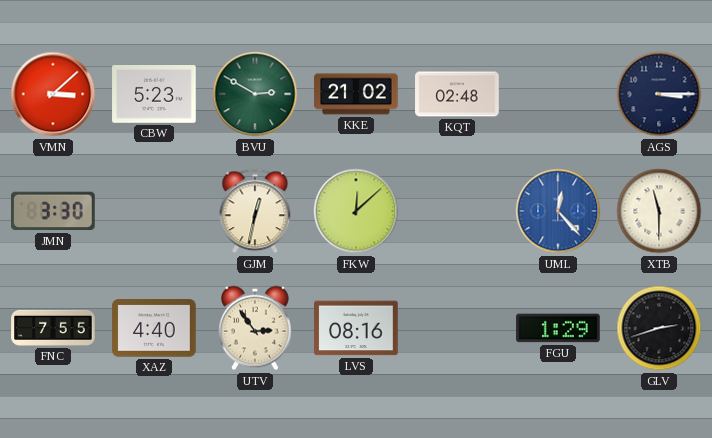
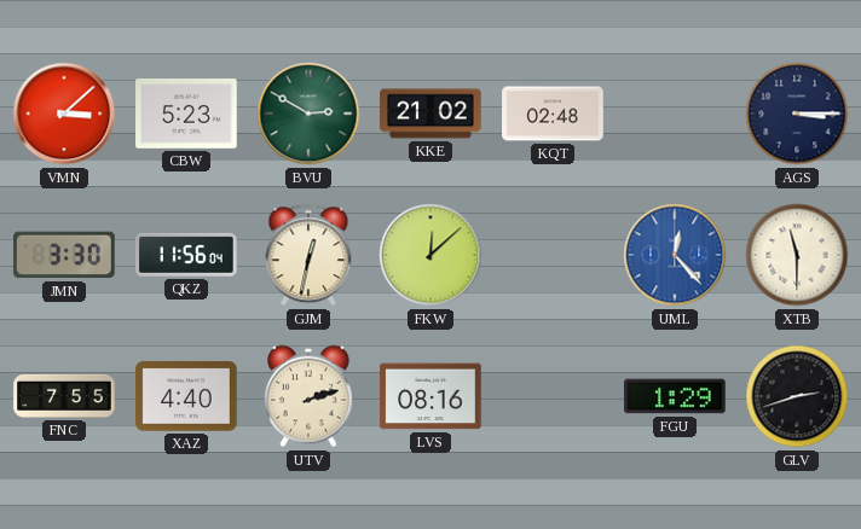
QKZ: none -> 11:56 (187, 255)
UTV: 2:54 -> 2:12 (308, 396)
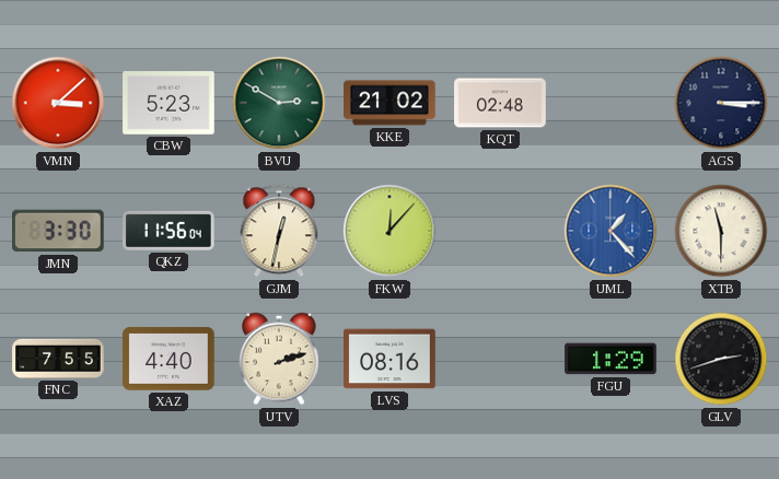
FKW: 12:08 -> 12:07 (389, 231)
UML: 12:23 -> 1:23 (611, 231)
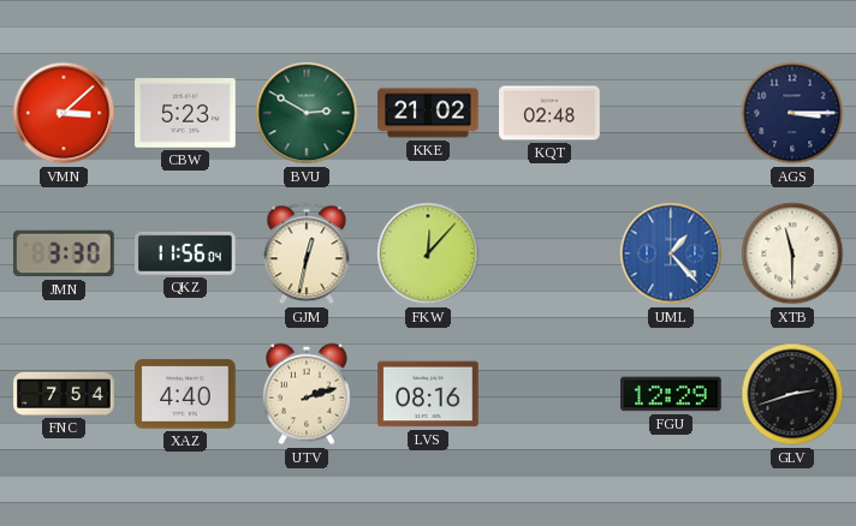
FNC: 7:55 -> 7:54 (64, 394)
FGU: 1:29 -> 12:29 (671, 394)
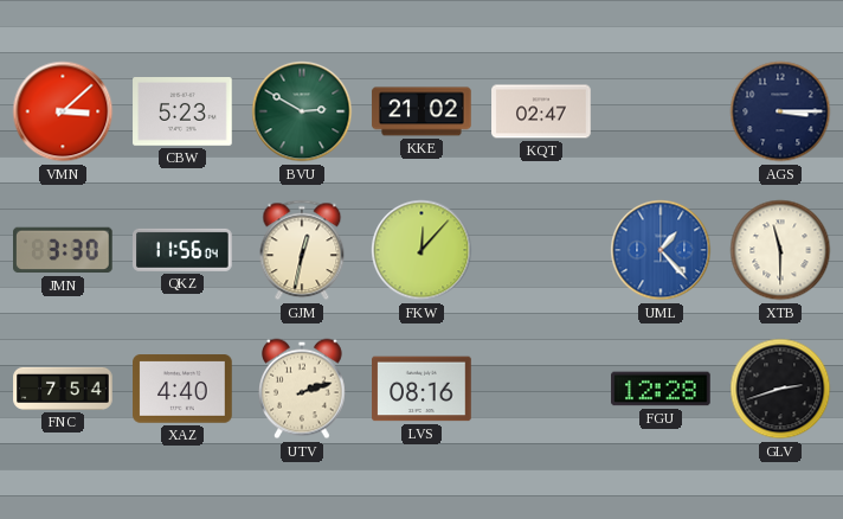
KQT: 02:48 -> 02:47 (541, 111)
FGU: 12:29 -> 12:28 (661, 389)
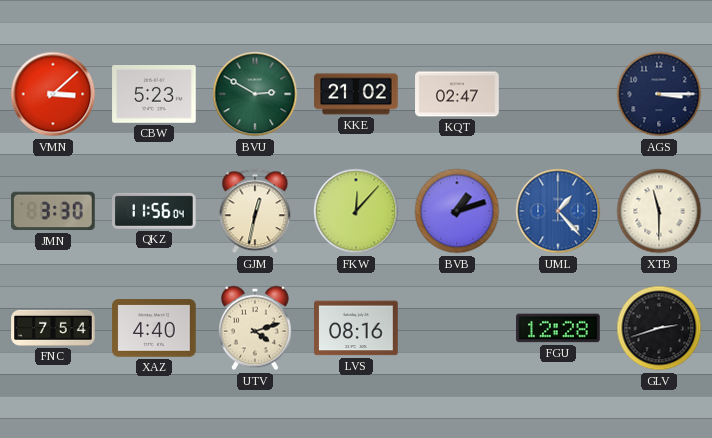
BVB: none -> 1:12 (457, 211)
UTV: 2:12 -> 4:12 (255, 328)
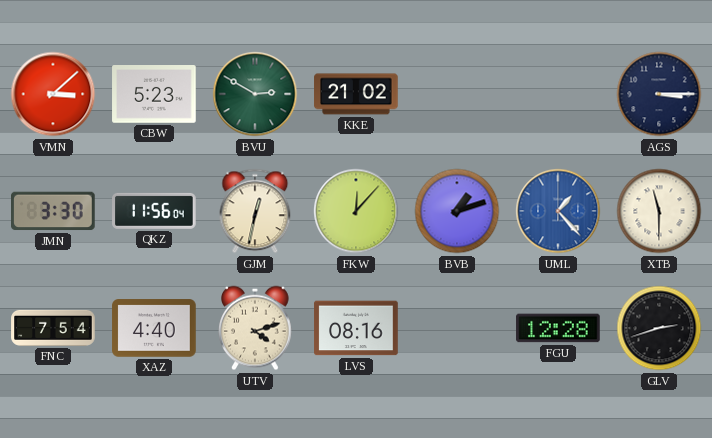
KQT: 02:47 -> none (457, 94)
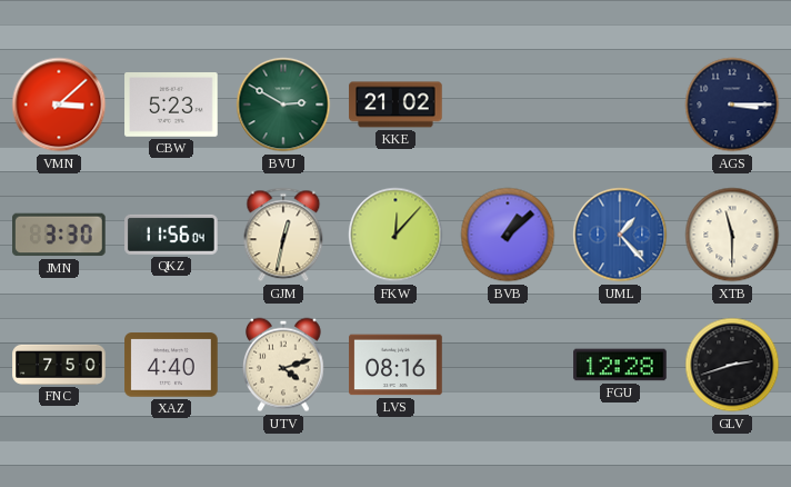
BVB: 1:12 -> 1:08 (508, 235)
FNC: 7:54 -> 7:50 (59, 365)
